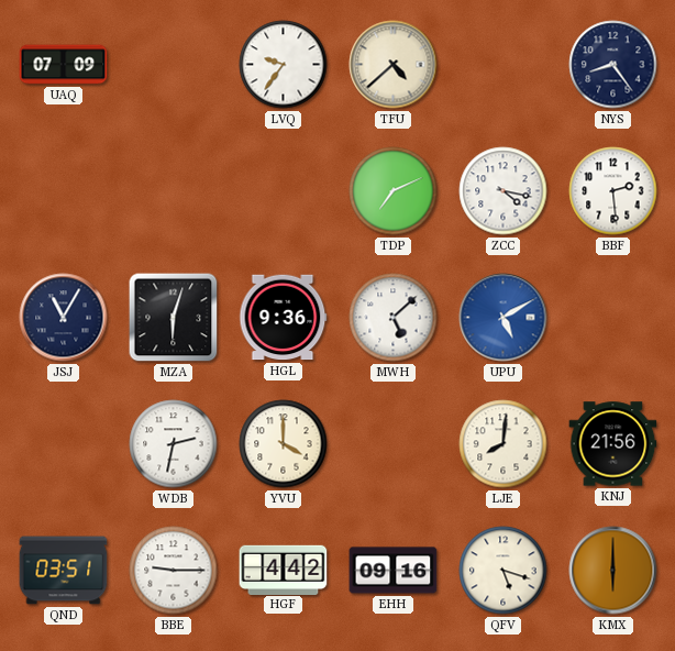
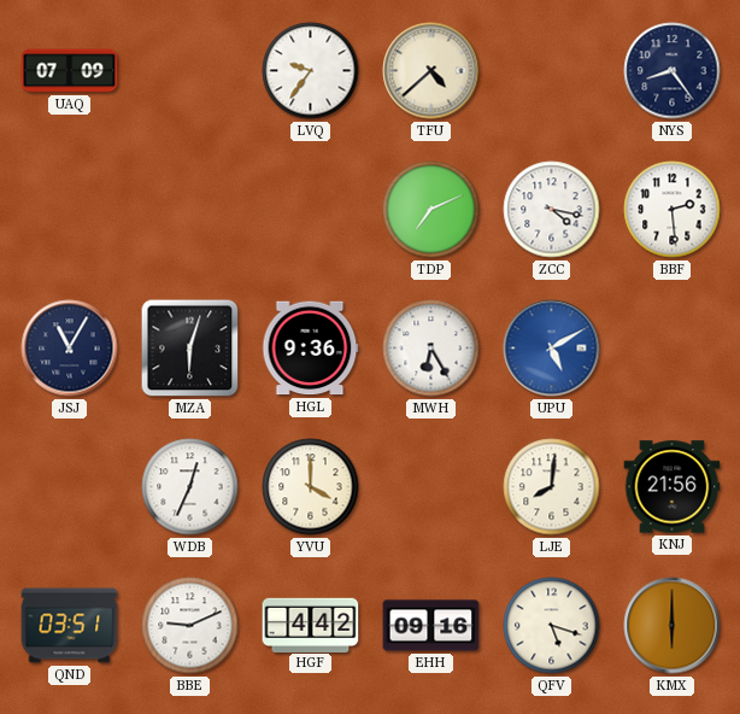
MWH: 5:08 -> 6:25 (431, 349)
WDB: 2:32 -> 12:34 (190, 487)
BBE: 9:15 -> 9:11 (190, 626)
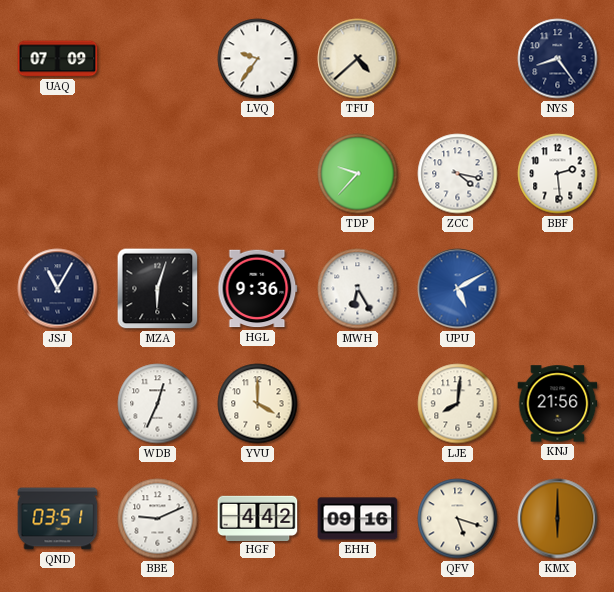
TDP: 7:11 -> 9:37 (358, 174)
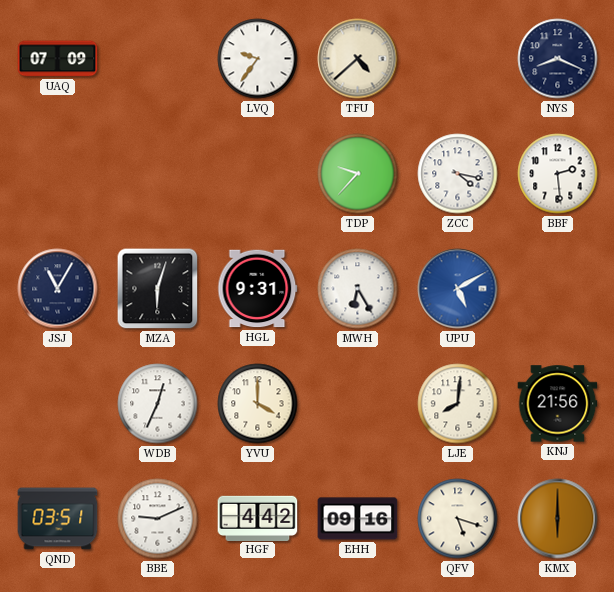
NYS: 8:24 -> 8:19 (558, 59)
HGL: 9:36 -> 9:31 (258, 289)
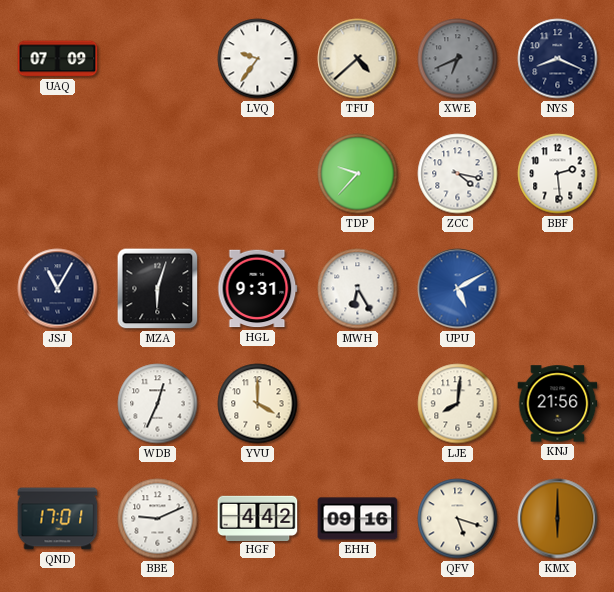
XWE: none -> 6:41 (458, 59)
QND: 03:51 -> 17:01 (58, 519)
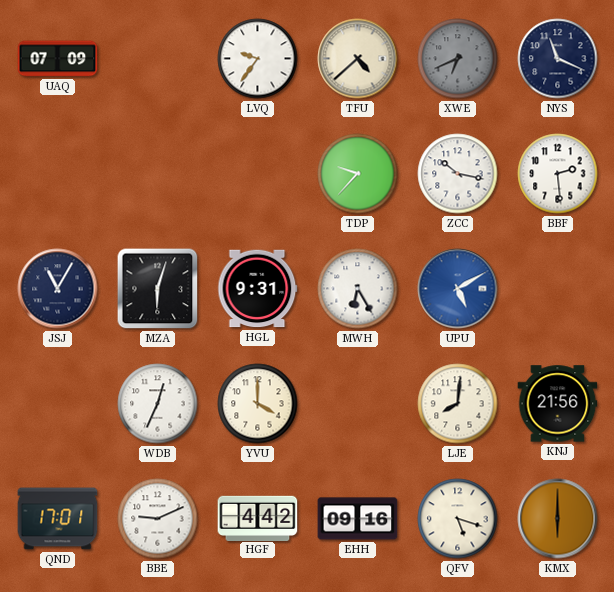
NYS: 8:19 -> 11:19 (558, 59)
ZCC: 4:17 -> 10:17 (458, 174)
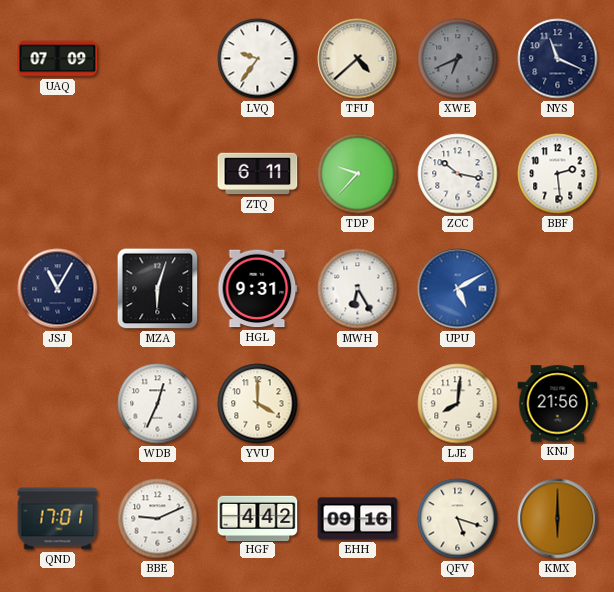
ZTQ: none -> 6:11 (258, 174)
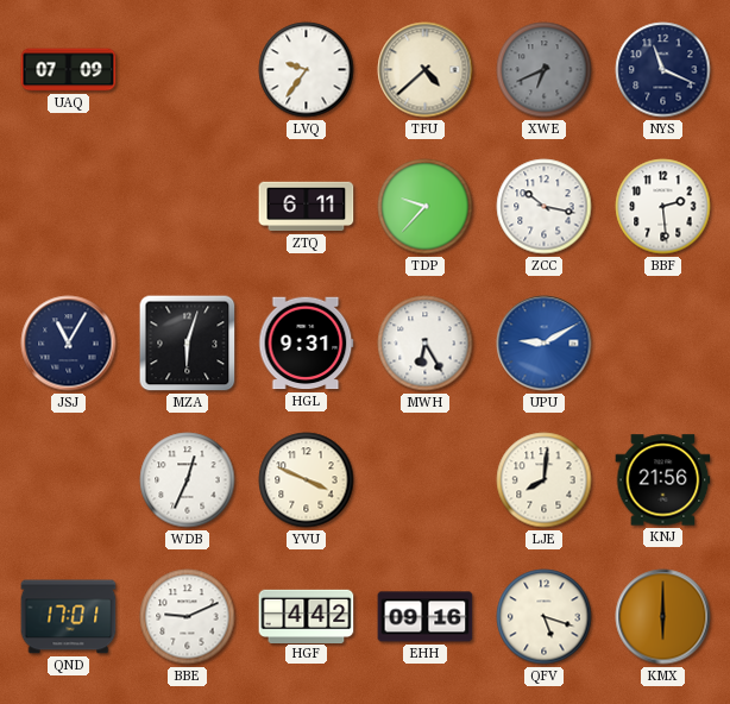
UPU: 5:10 -> 9:10 (545, 344)
YVU: 4:00 -> 3:49 (307, 480)
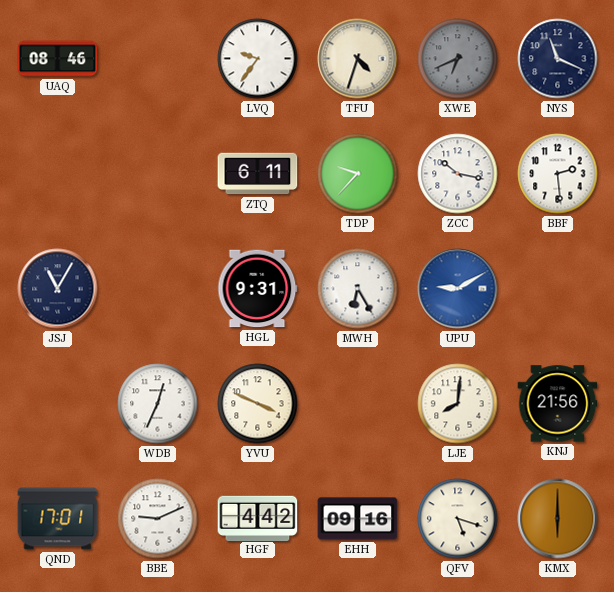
UAQ: 07:09 -> 08:46 (58, 59)
TFU: 4:38 -> 4:33 (358, 59)
MZA: 6:03 -> none (188, 344)
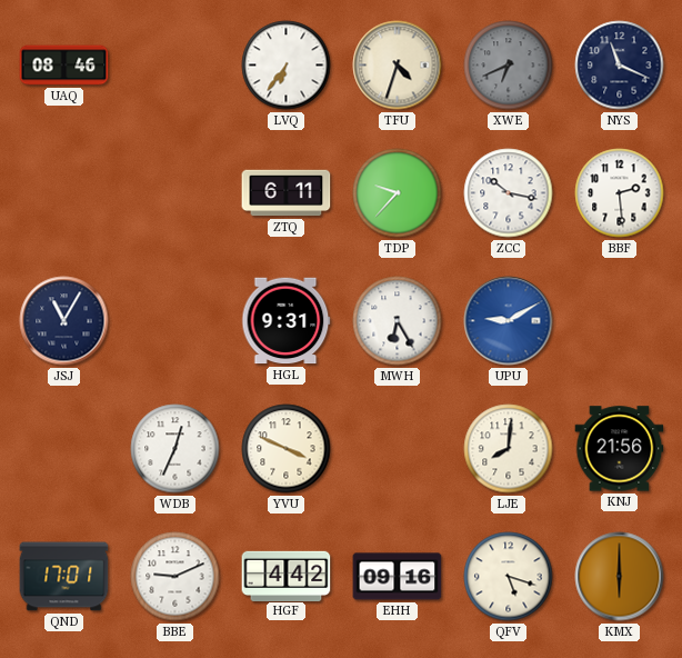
LVQ: 9:36 -> 6:36 (287, 66)
